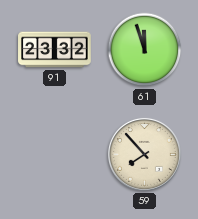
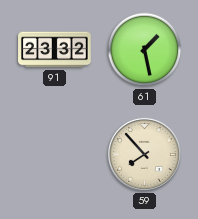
61: 11:57 -> 1:28 (145, 50)
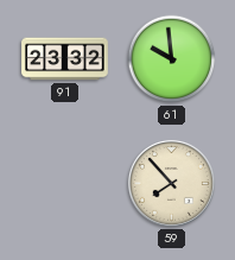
61: 1:28 -> 9:59 (172, 59)
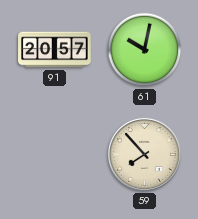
91: 23:32 -> 20:57 (55, 50)
61: 9:59 -> 10:02 (145, 50)
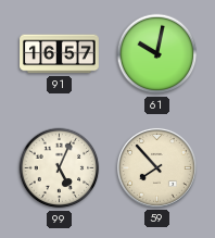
91: 20:57 -> 16:57 (60, 54)
99: none -> 5:04 (60, 168)
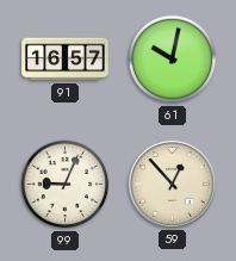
99: 5:04 -> 9:04 (66, 185)
59: 7:53 -> 12:53 (172, 184)
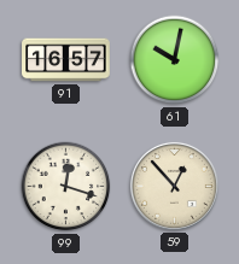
99: 9:04 -> 12:18 (66, 187)
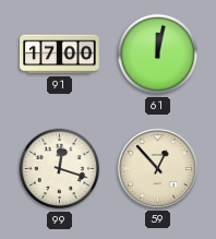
91: 16:57 -> 17:00 (60, 55)
61: 10:02 -> 12:02 (158, 55)
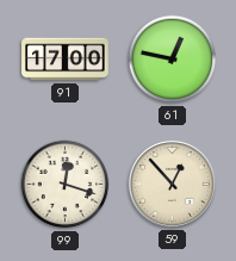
61: 12:02 -> 12:47 (173, 60)
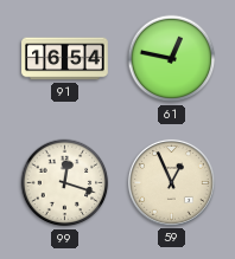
91: 17:00 -> 16:54 (65, 59)
59: 12:53 -> 12:56 (171, 182)
